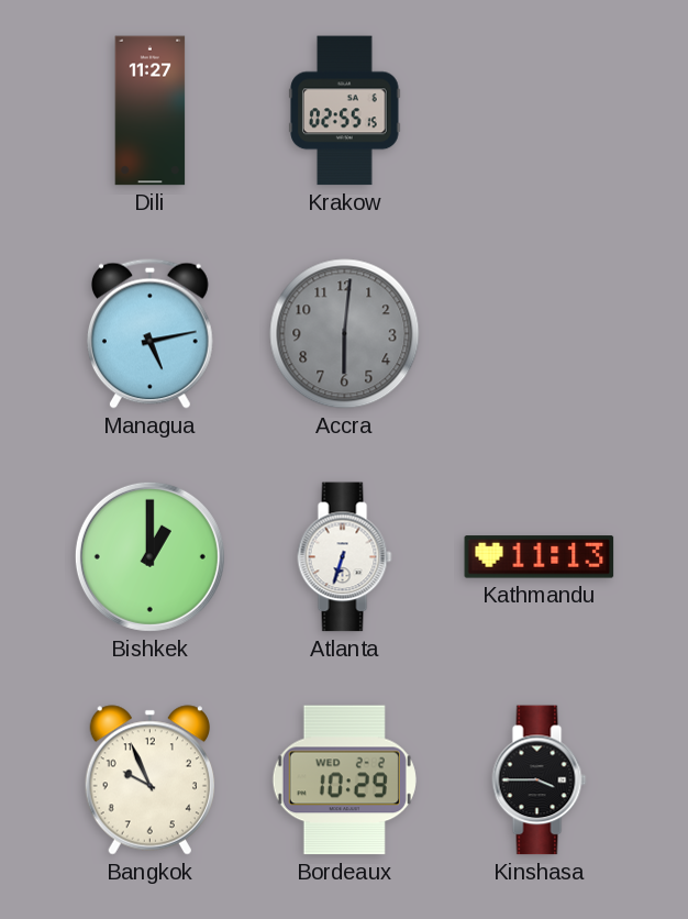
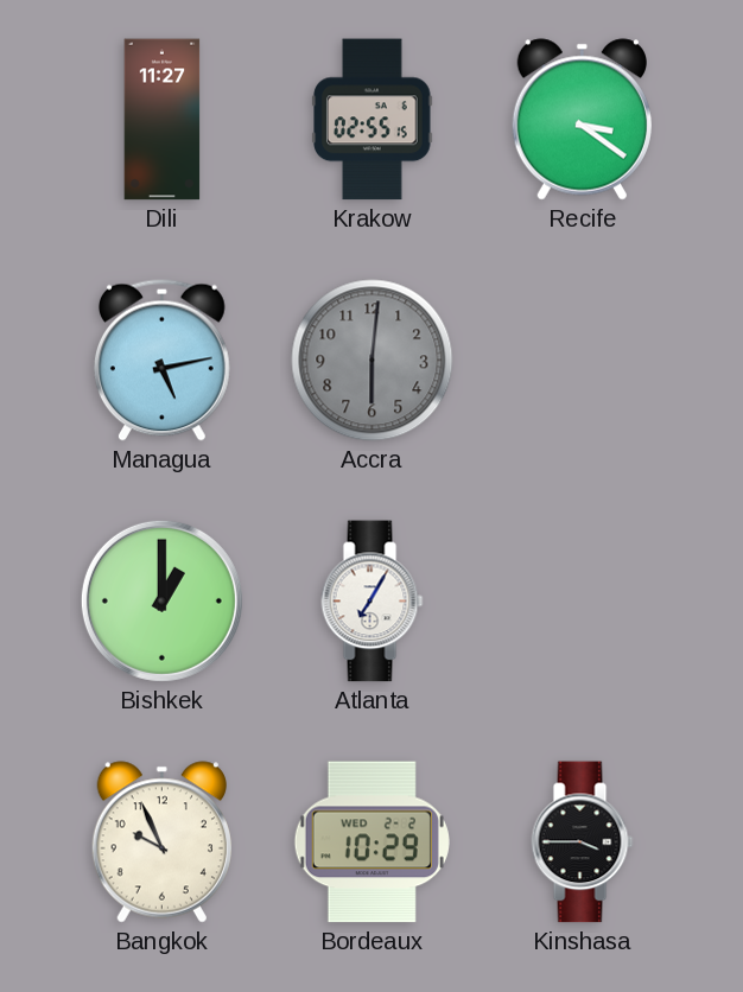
Recife: none -> 3:21 (582, 120)
Atlanta: 6:33 -> 7:05 (373, 602)
Kathmandu: 11:13 -> none (540, 557)
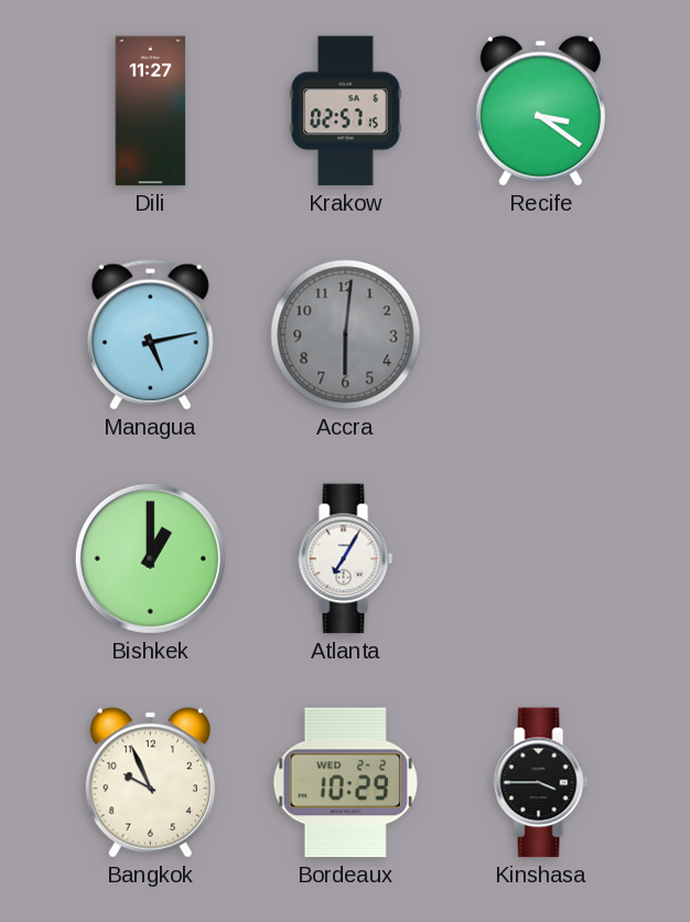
Krakow: 02:55 -> 02:57 (346, 111)
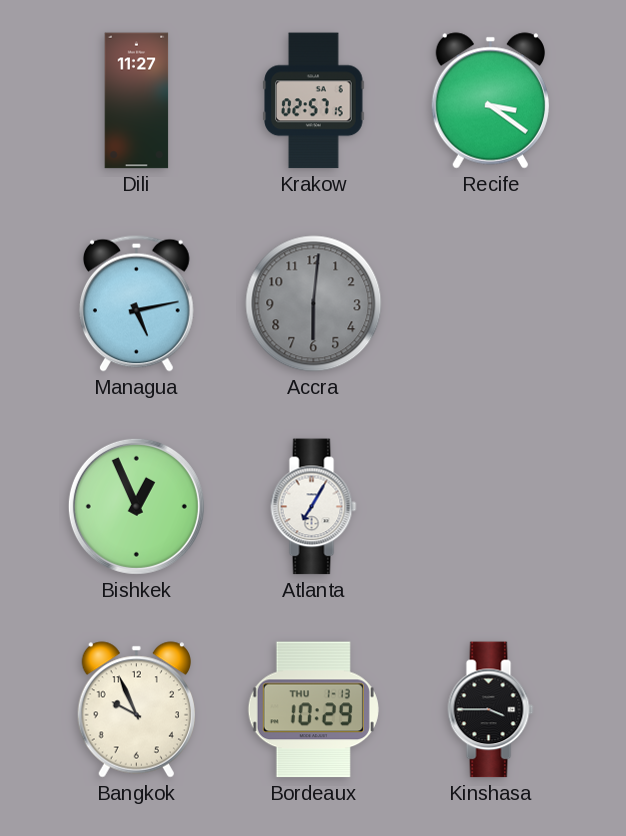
Bishkek: 1:00 -> 12:56 (136, 506)
Bordeaux date: WED 2-2 -> THU 1-13 (313, 710)
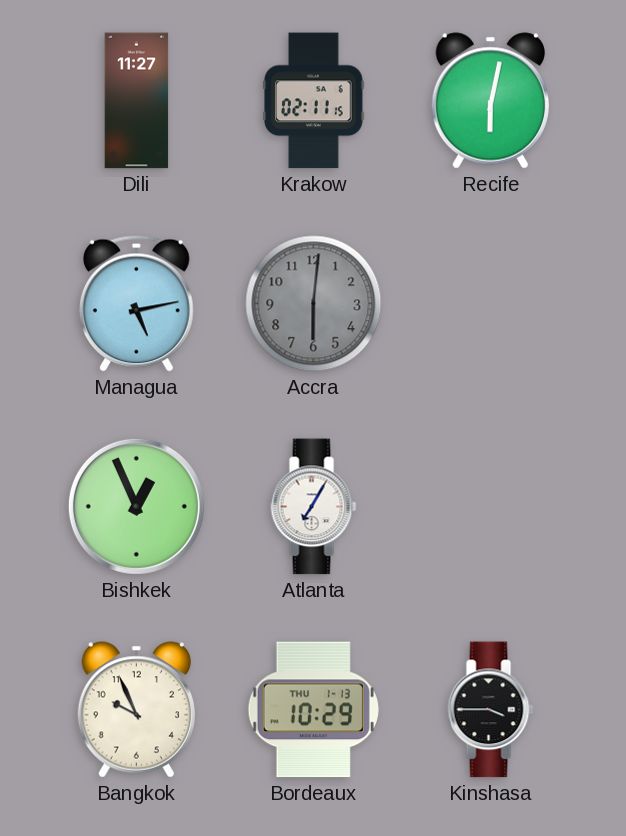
Krakow: 02:57 -> 02:11 (314, 101)
Recife: 3:21 -> 6:02 (490, 101)
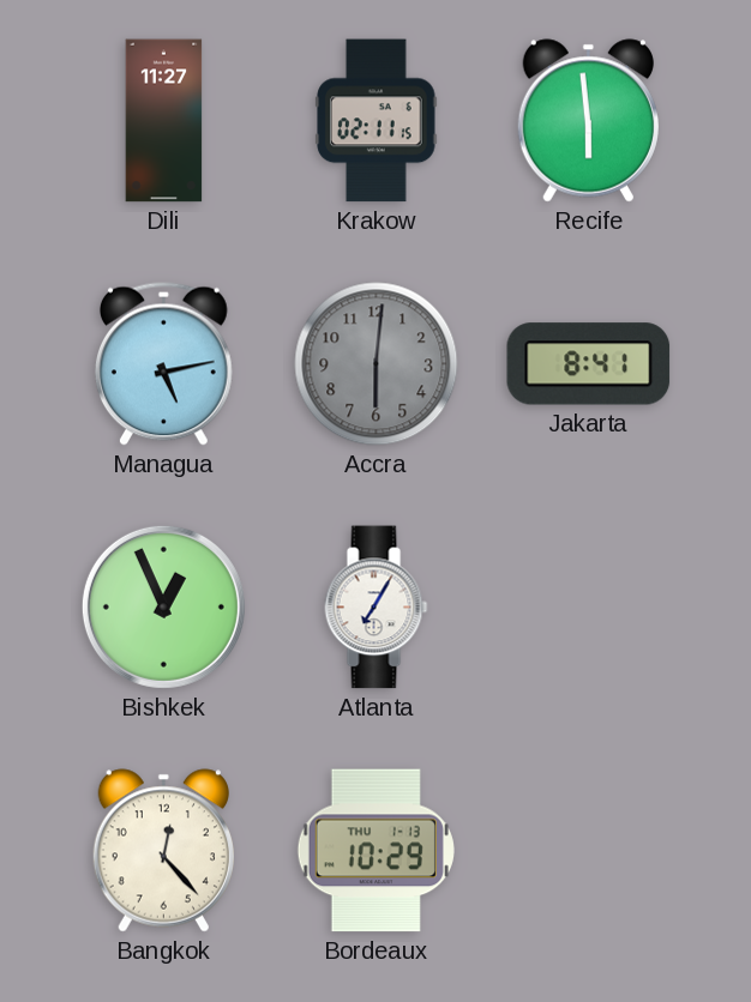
Recife: 6:02 -> 5:59 (588, 121)
Jakarta: none -> 8:41 (589, 364)
Bangkok: 9:56 -> 12:23 (163, 851)
Kinshasa: 3:45 -> none (491, 710)
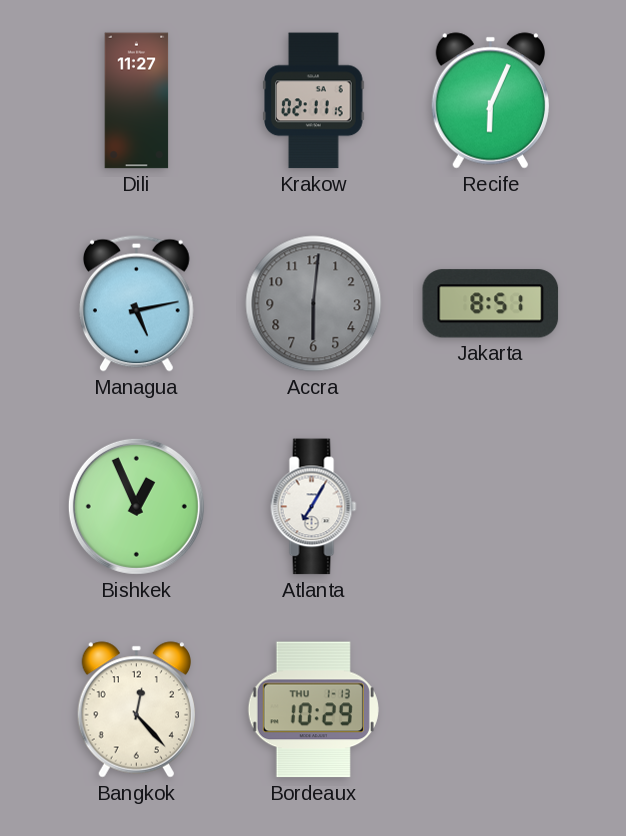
Recife: 5:59 -> 6:04 (490, 101)
Jakarta: 8:41 -> 8:51 (491, 304)
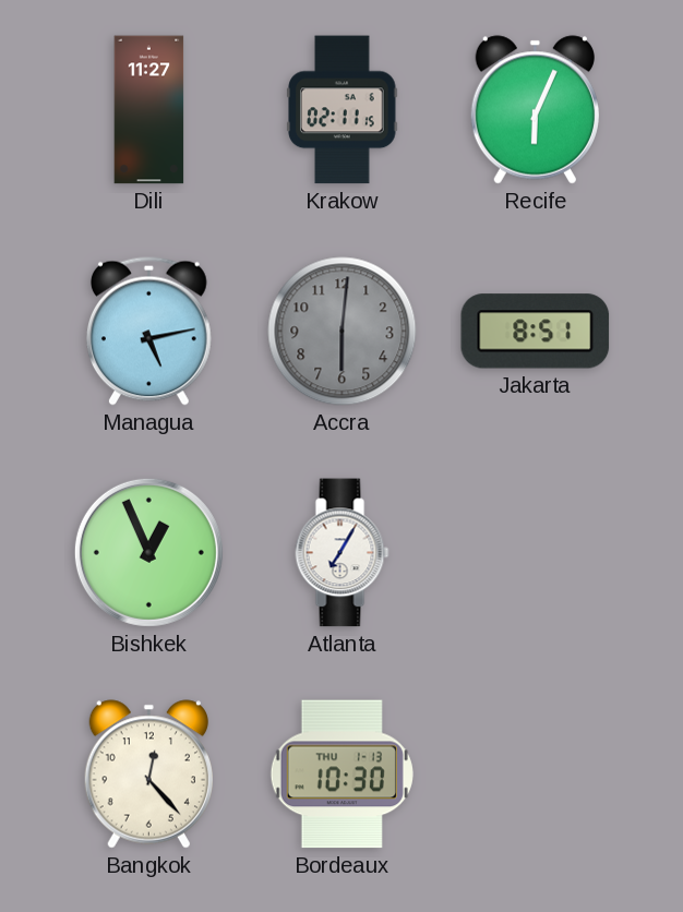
Bordeaux: 10:29 -> 10:30 (341, 775)
